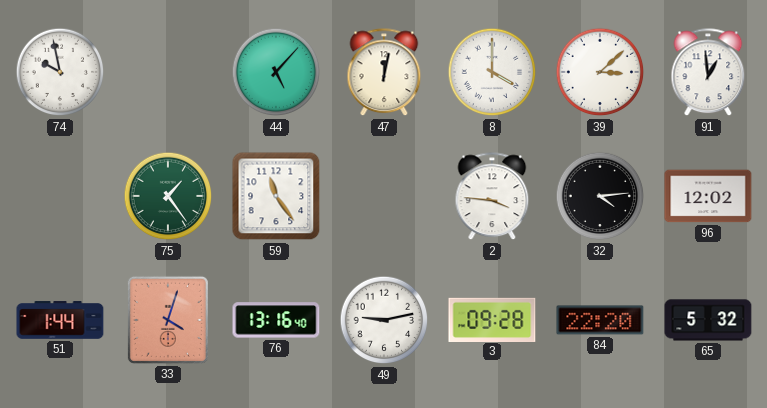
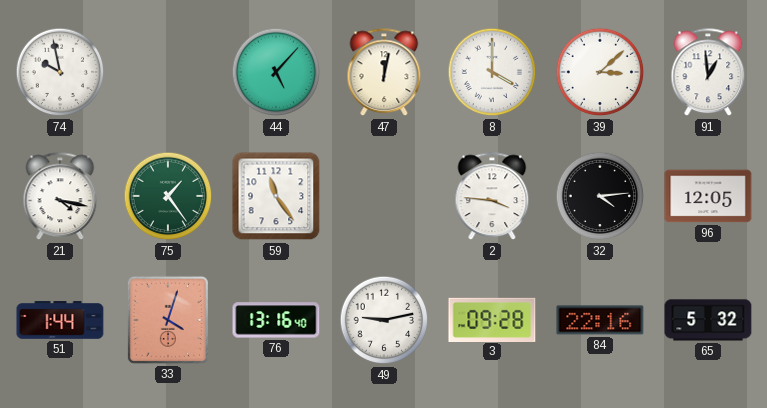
21: none -> 4:17 (60, 197)
96: 12:02 -> 12:05 (708, 196)
84: 22:20 -> 22:16 (600, 320)
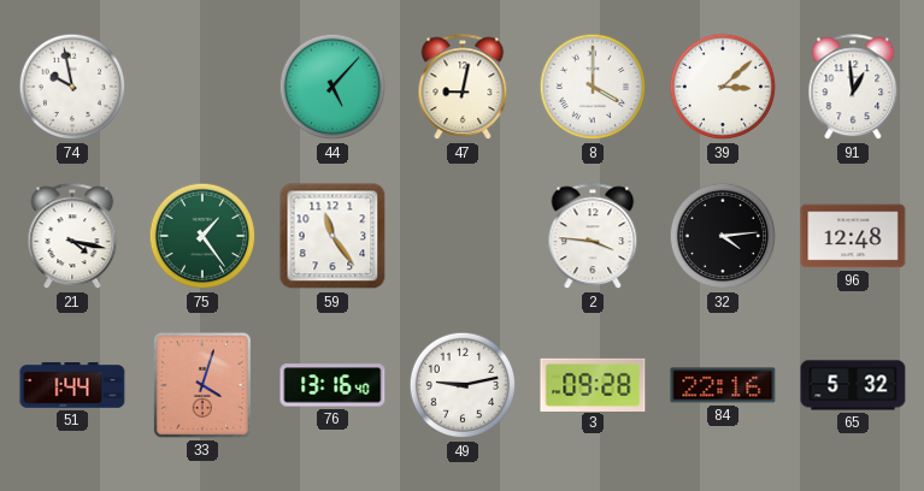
47: 12:02 -> 9:02 (463, 88)
96: 12:05 -> 12:48 (853, 236)
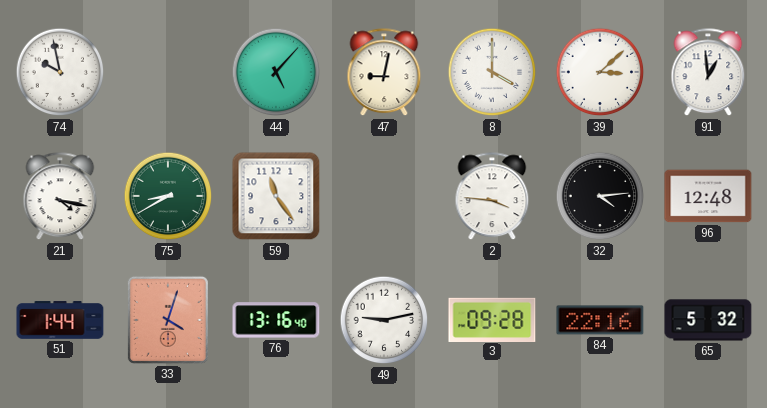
75: 1:24 -> 8:40 (168, 196)
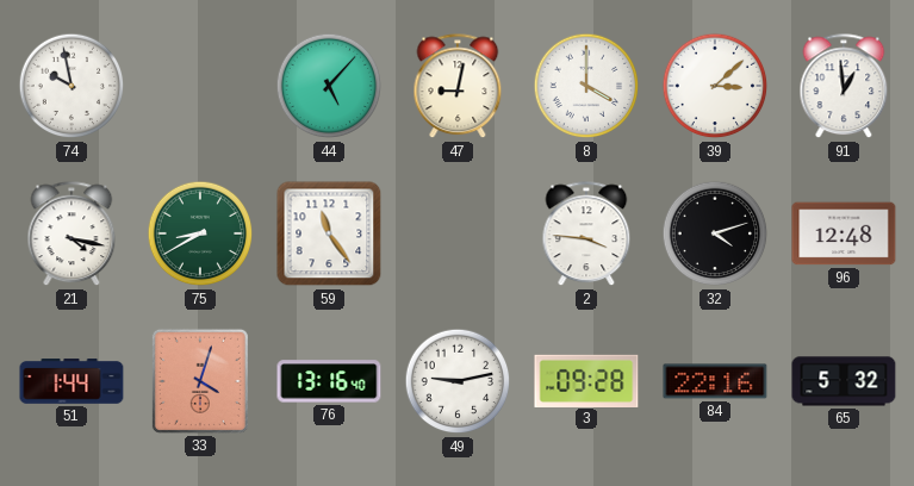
32: 4:14 -> 4:12 (715, 233)
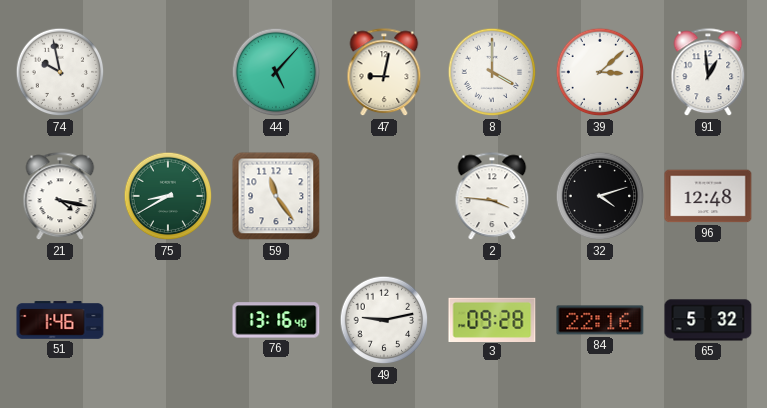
51: 1:44 -> 1:46 (60, 320)
33: 4:03 -> none (200, 381)
